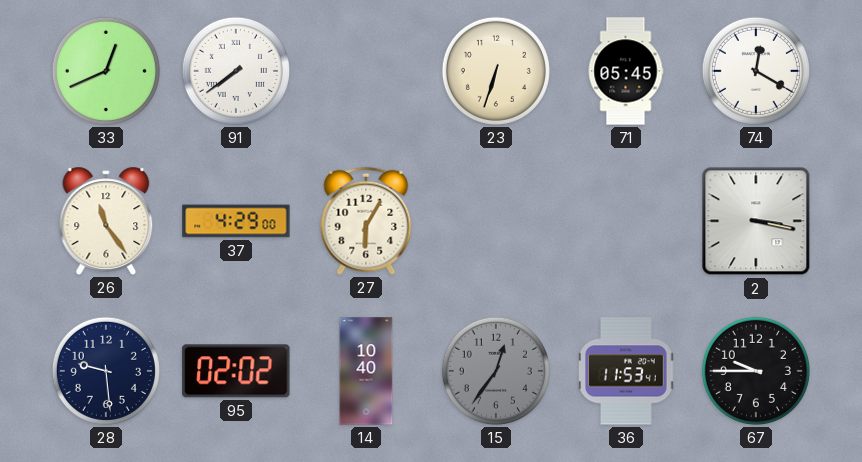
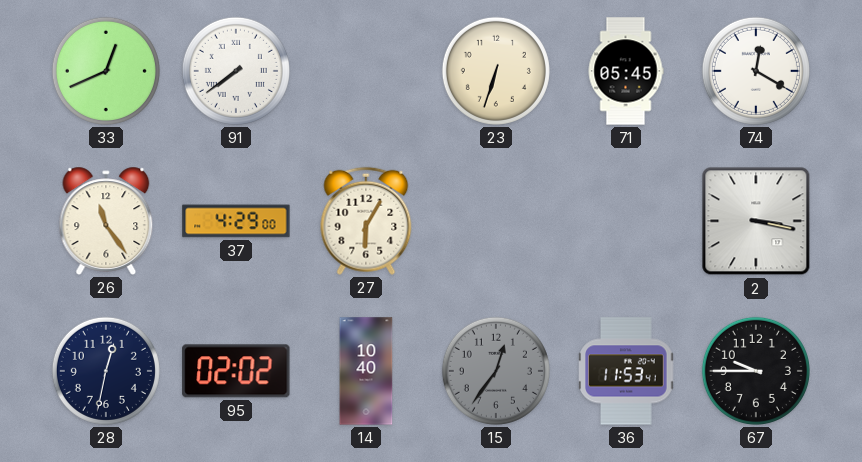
28: 9:29 -> 12:32 (106, 371)
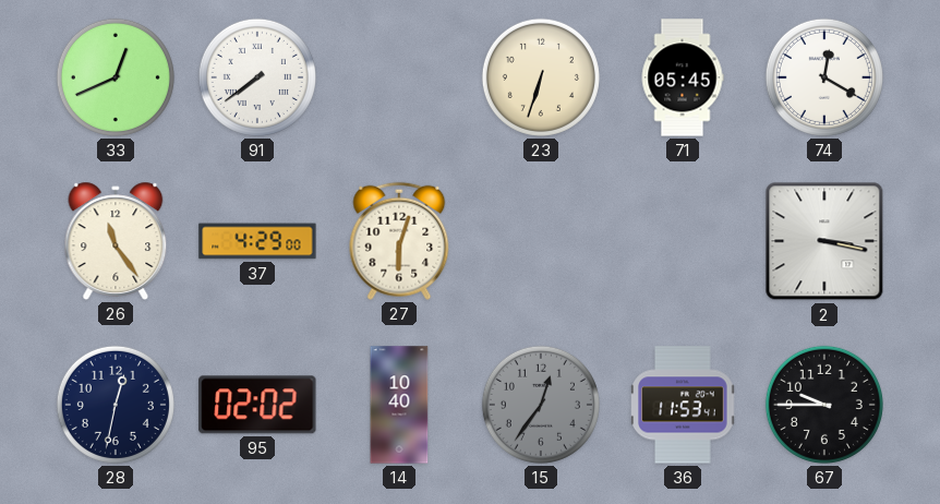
27: 6:05 -> 6:03 (399, 241)
